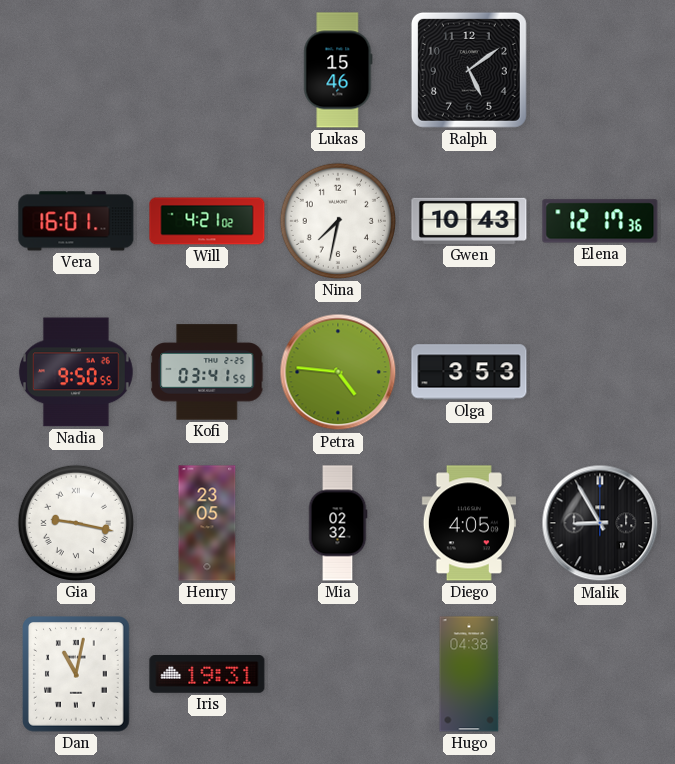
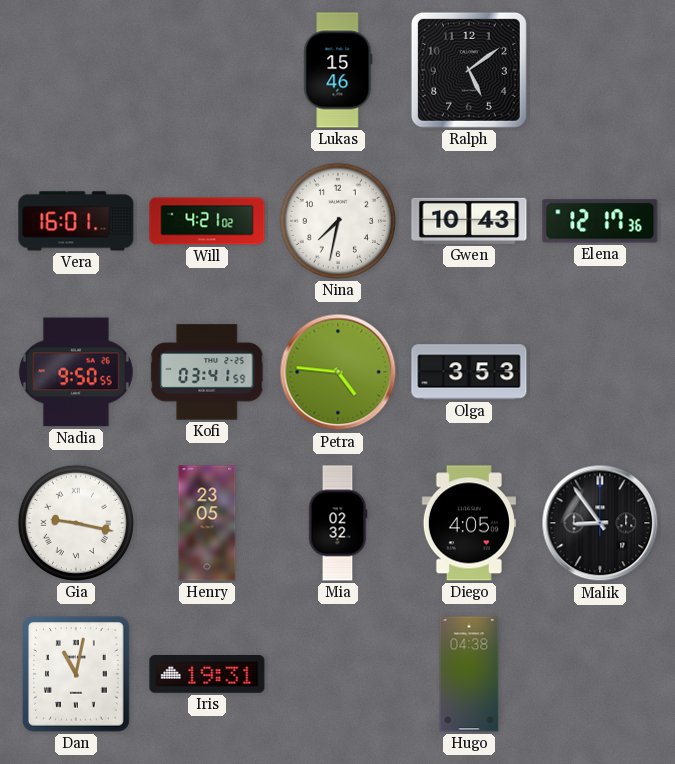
Malik: 8:55 -> 8:54 (600, 523)
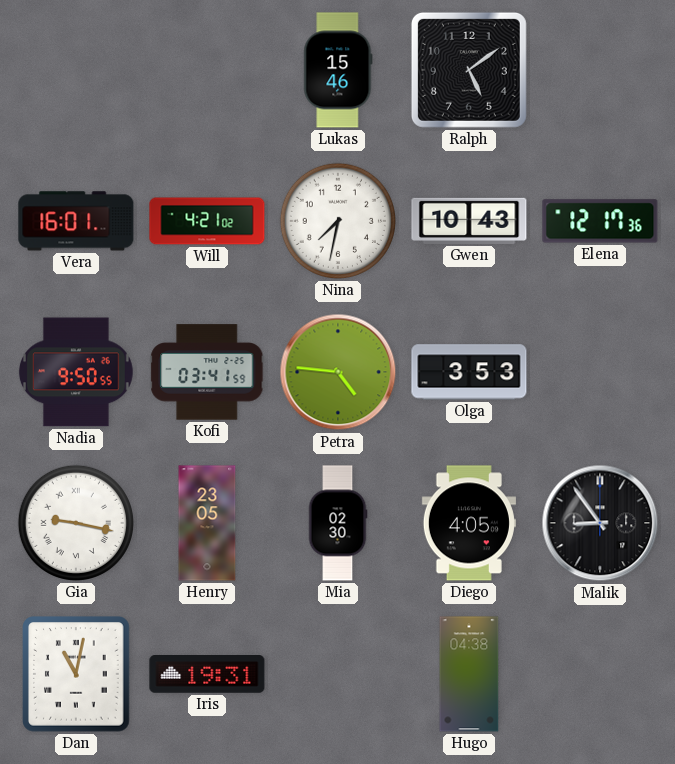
Mia: 02:32 -> 02:30 (338, 523)
